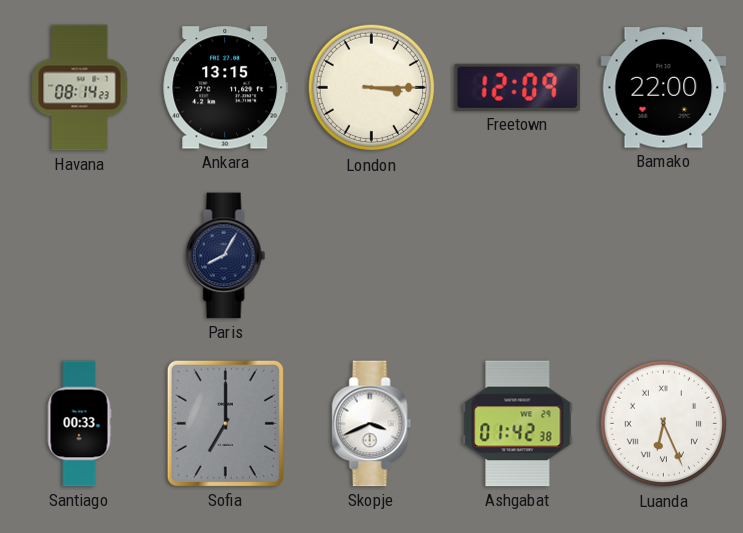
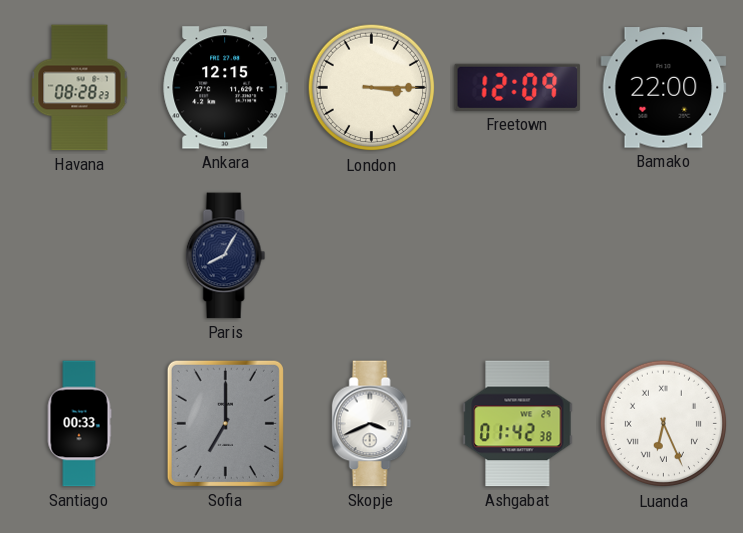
Havana: 08:14 -> 08:28 (80, 88)
Ankara: 13:15 -> 12:15 (226, 88)
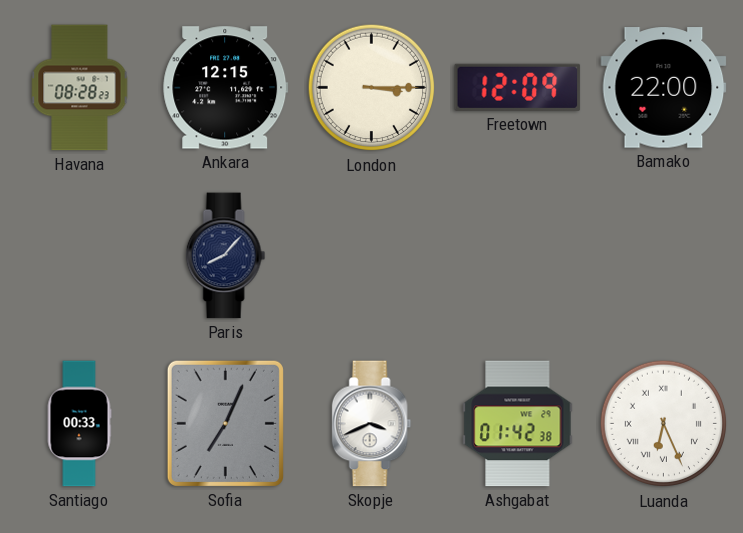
Paris: 8:05 -> 8:07 (226, 256)
Sofia: 7:00 -> 7:04 (225, 423)
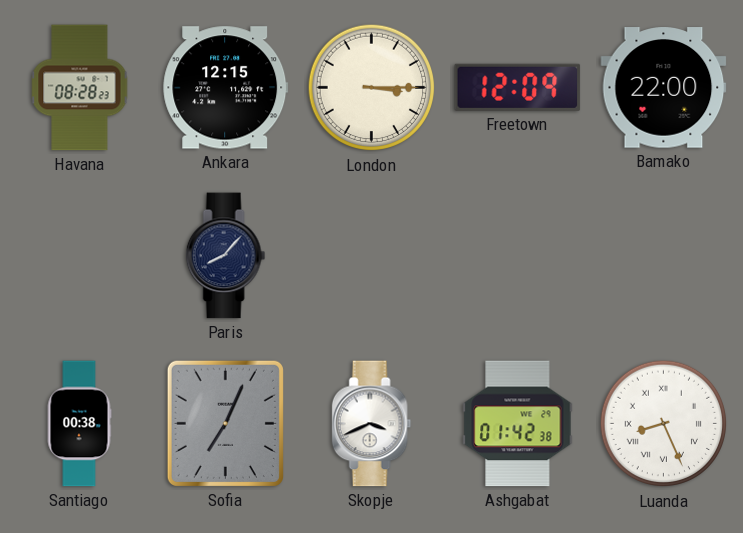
Santiago: 00:33 -> 00:38 (79, 424)
Luanda: 6:26 -> 8:26 (664, 424)
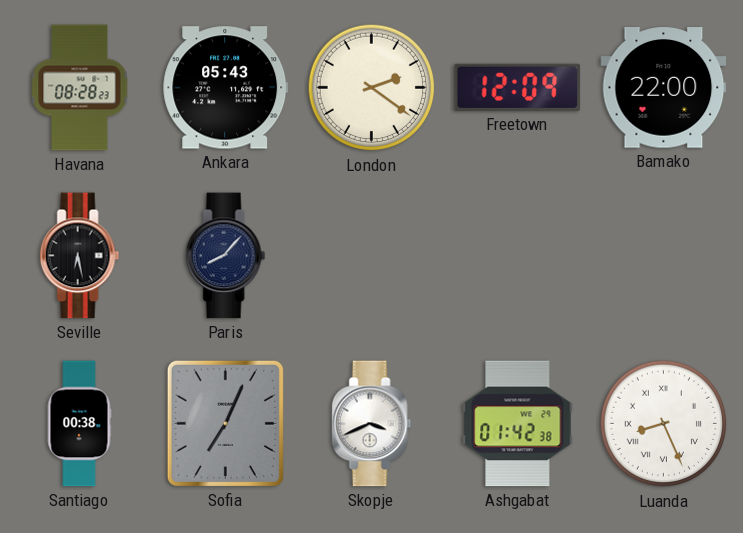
Ankara: 12:15 -> 05:43 (226, 88)
London: 3:15 -> 2:21 (372, 88)
Seville: none -> 6:28 (80, 256)
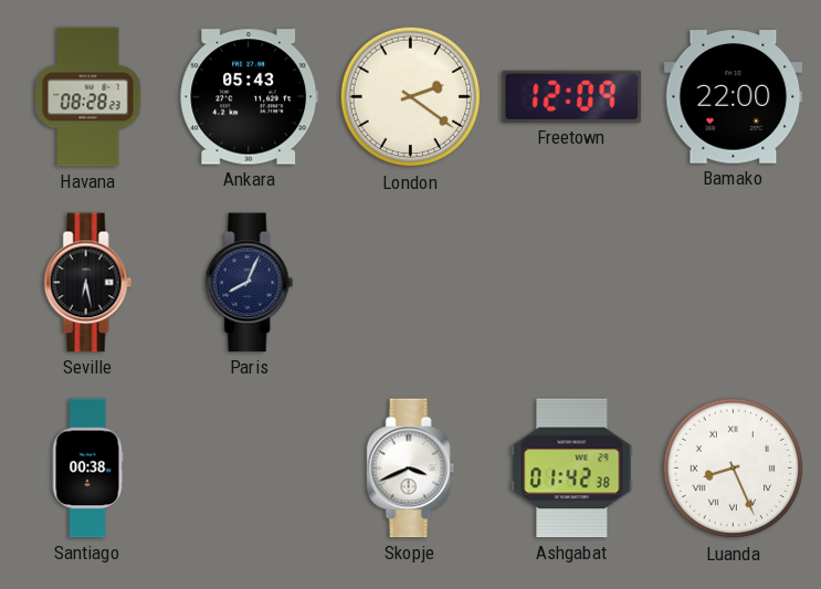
Paris: 8:07 -> 8:04 (250, 283)
Sofia: 7:04 -> none (225, 423)
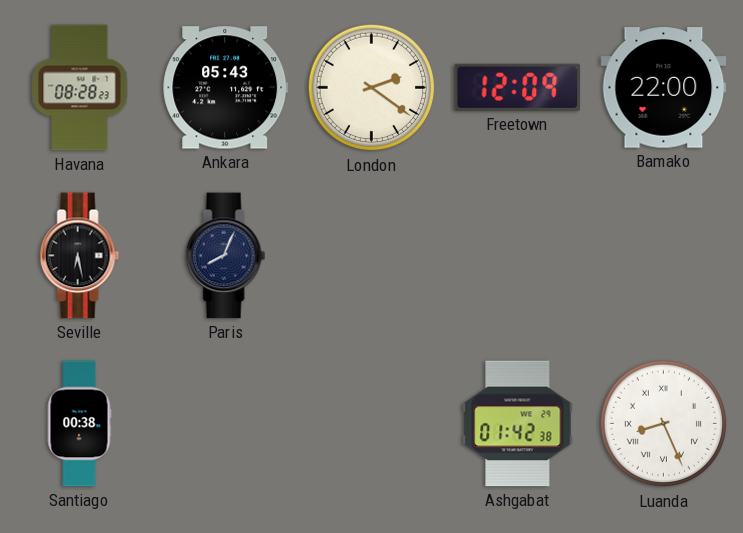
Skopje: 3:41 -> none (411, 469)
